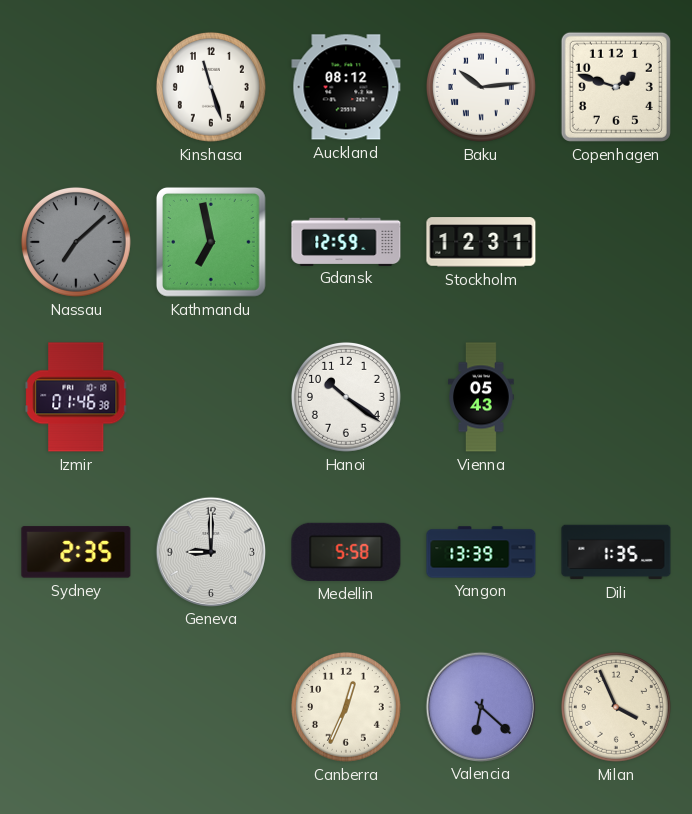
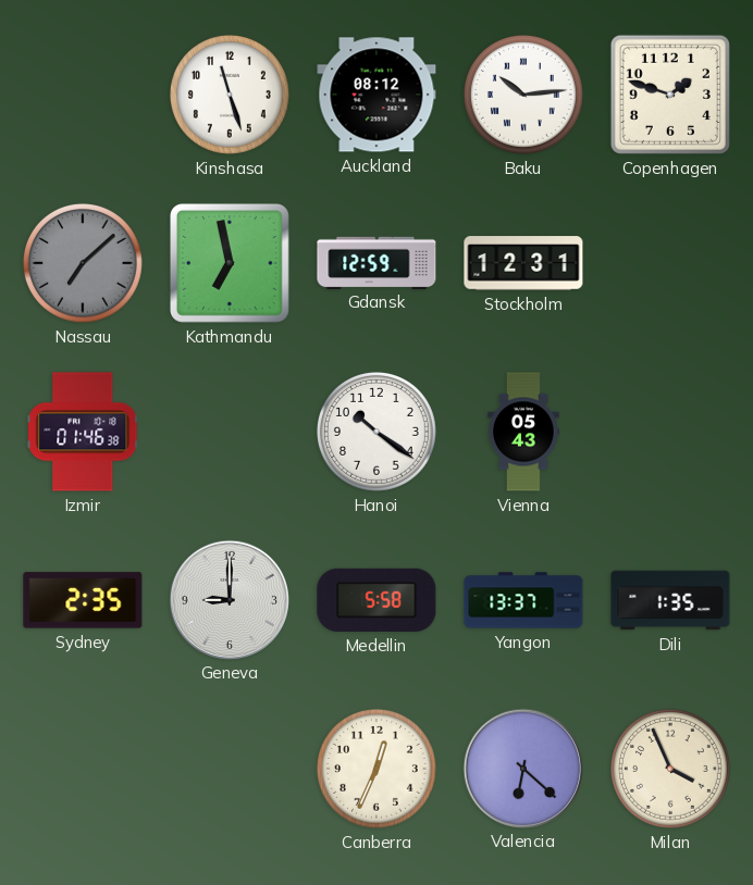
Yangon: 13:39 -> 13:37 (523, 600)
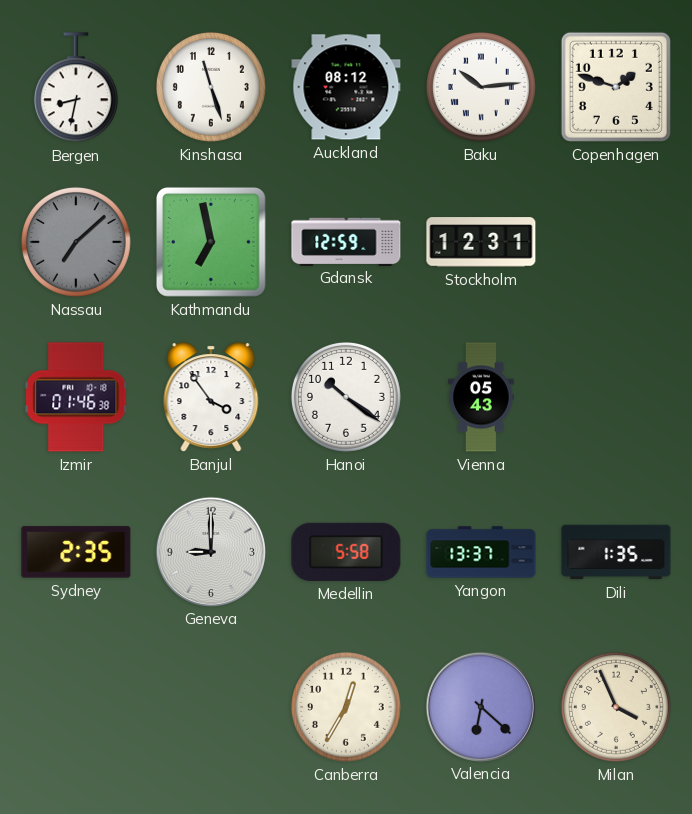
Bergen: none -> 8:32 (76, 88)
Banjul: none -> 3:54 (211, 397)
Canberra: 12:34 -> 12:35 (346, 707)
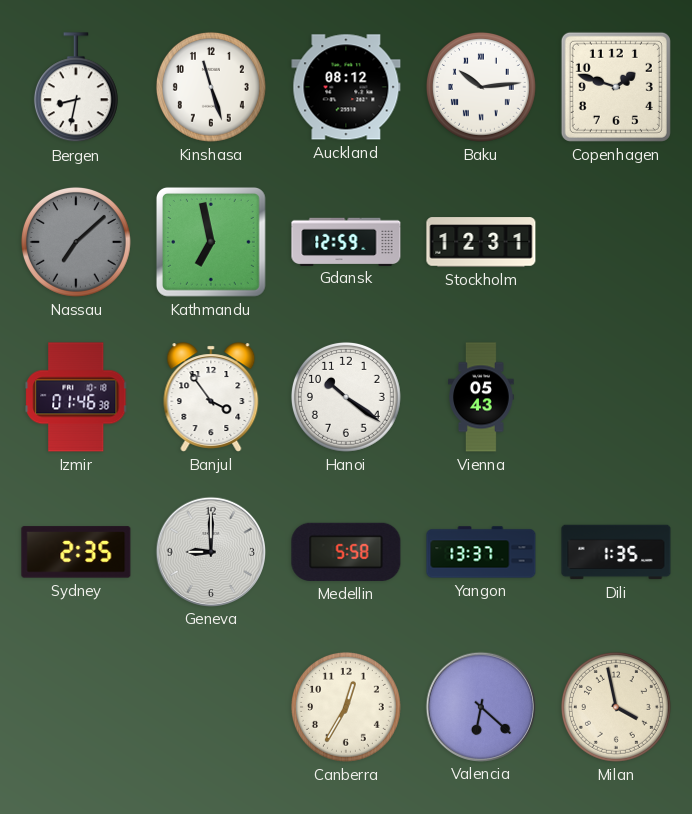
Milan: 3:56 -> 3:58 (616, 707)
